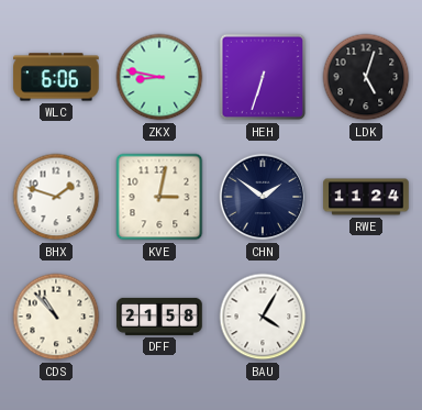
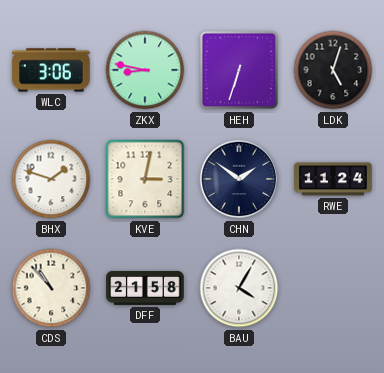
WLC: 6:06 -> 3:06 (51, 70)
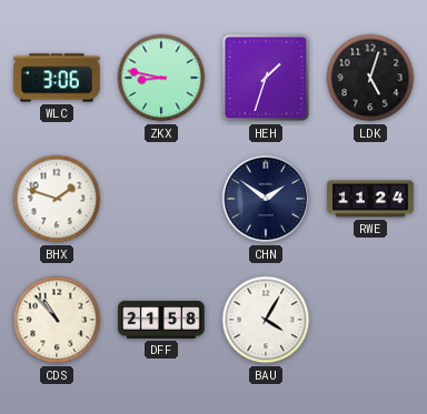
HEH: 6:33 -> 1:33 (266, 78)
KVE: 3:02 -> none (145, 179)
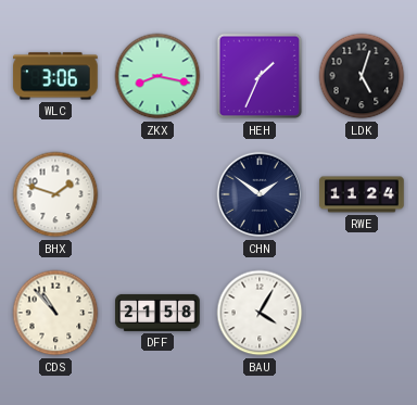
ZKX: 8:47 -> 8:17 (157, 76)
HEH: 1:33 -> 1:34 (260, 76)
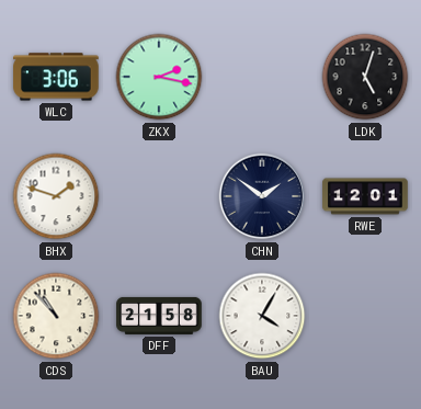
ZKX: 8:17 -> 2:17 (159, 77)
HEH: 1:34 -> none (260, 76)
RWE: 11:24 -> 12:01 (365, 196)
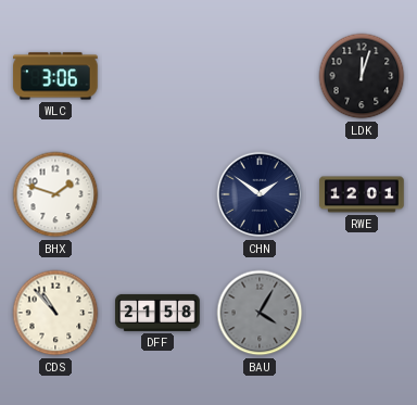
ZKX: 2:17 -> none (159, 77)
LDK: 5:03 -> 12:03 (362, 76)
BAU dial: white -> grey (260, 313)
